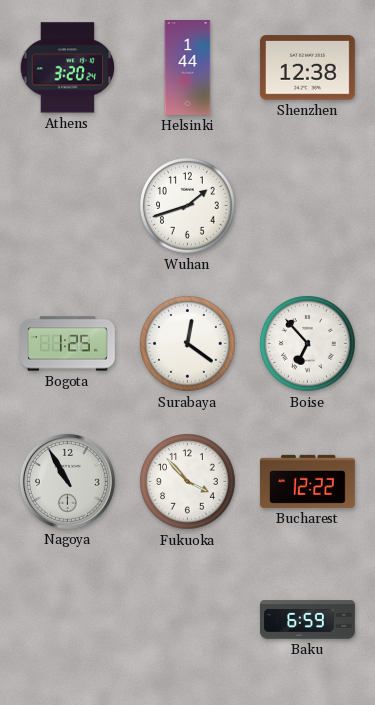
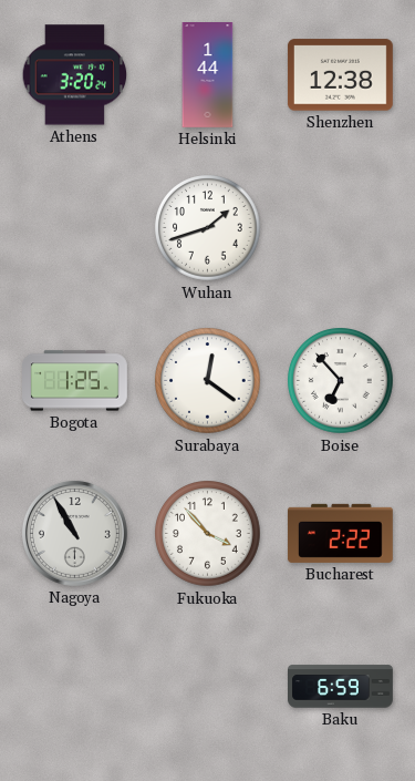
Bucharest: 12:22 -> 2:22 (340, 533)
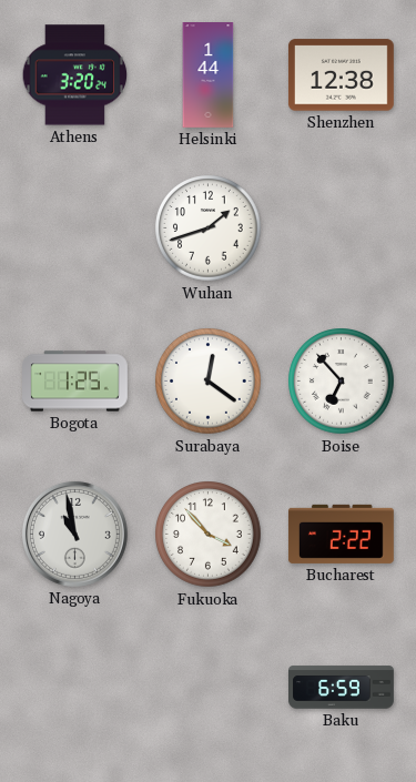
Nagoya: 10:55 -> 10:58 (74, 534)
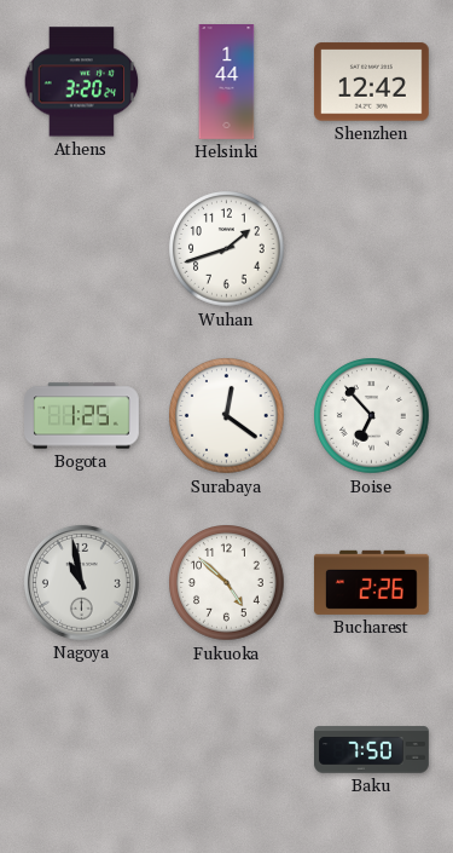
Shenzhen: 12:38 -> 12:42 (371, 82)
Fukuoka: 3:53 -> 4:52 (227, 583)
Bucharest: 2:22 -> 2:26 (371, 582)
Baku: 6:59 -> 7:50 (372, 750)
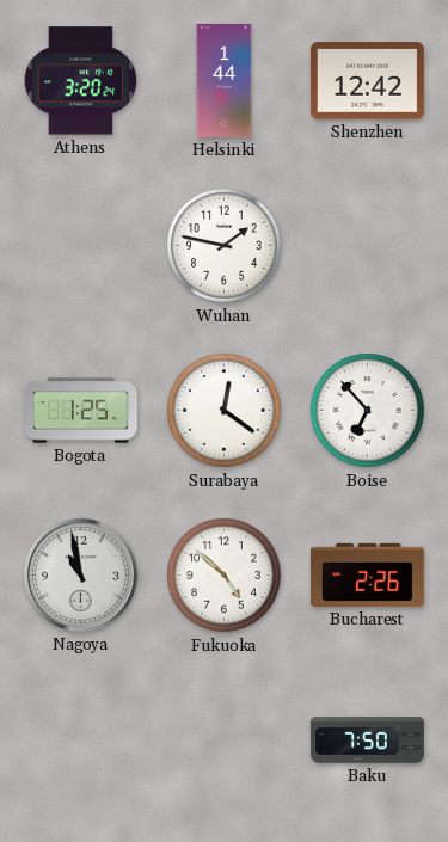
Wuhan: 1:42 -> 1:47 (225, 246)
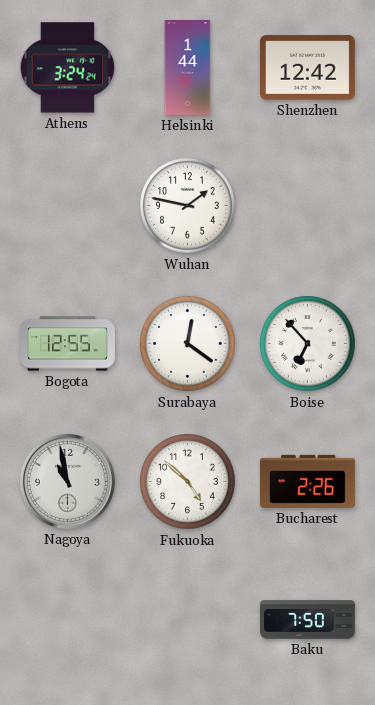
Athens: 3:20 -> 3:24 (68, 68)
Bogota: 1:25 -> 12:55 (68, 344)
